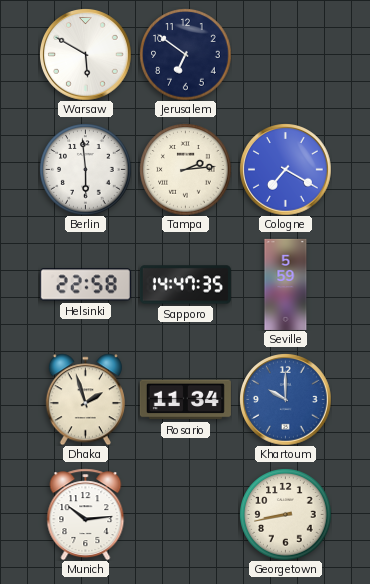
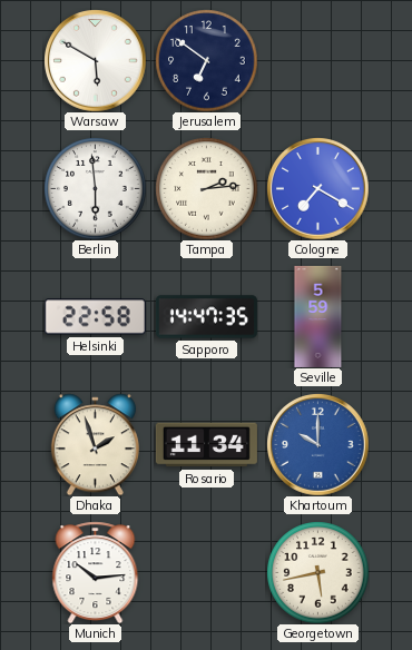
Georgetown: 8:43 -> 5:43 (317, 572)
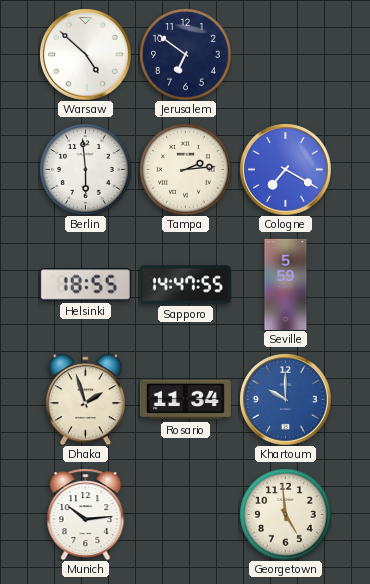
Warsaw: 5:50 -> 4:52 (86, 55)
Helsinki: 22:58 -> 18:55 (85, 285)
Sapporo: 14:47:35 -> 14:47:55 (185, 285)
Georgetown: 5:43 -> 4:59 (285, 514)
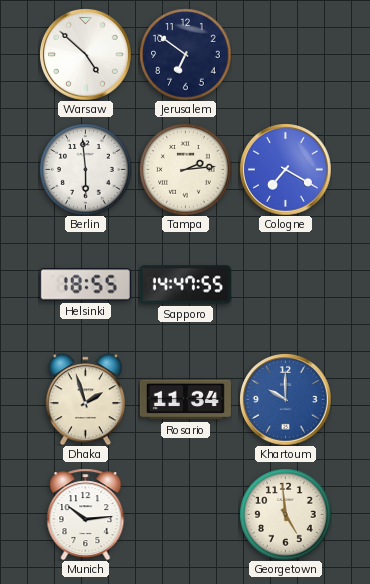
Seville: 5:59 -> none (286, 284)
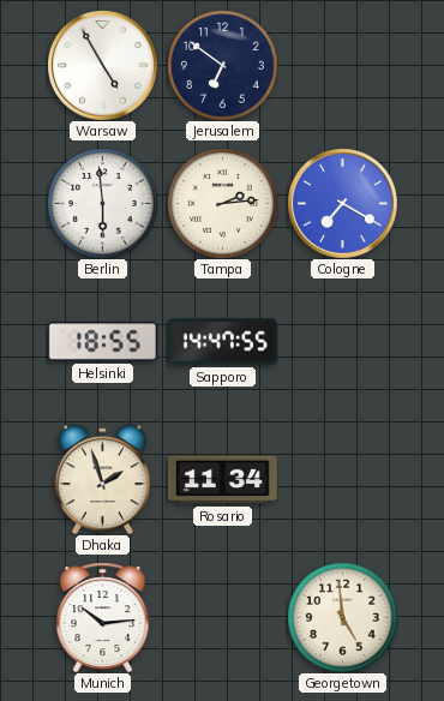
Warsaw: 4:52 -> 4:55 (103, 66)
Khartoum: 10:00 -> none (286, 400)
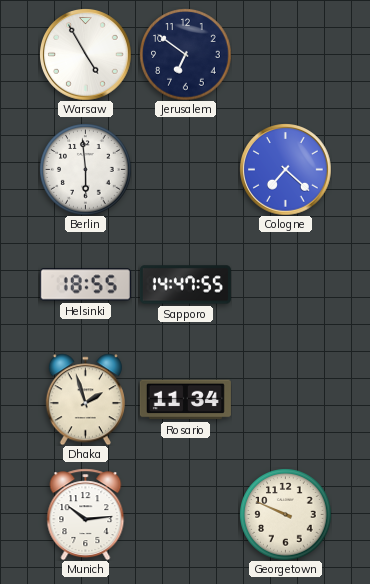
Tampa: 2:14 -> none (222, 203)
Cologne: 7:20 -> 7:22 (286, 170)
Georgetown: 4:59 -> 9:49 (285, 514)
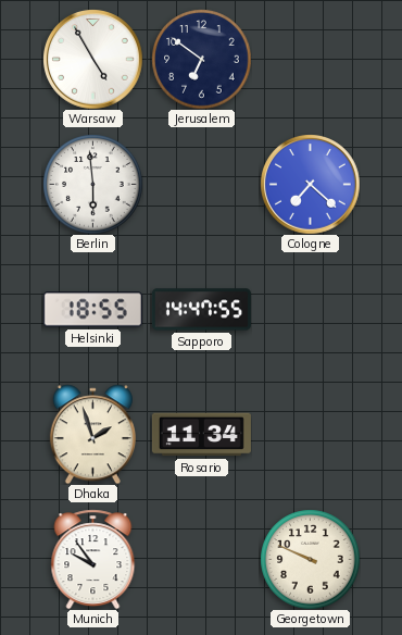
Munich: 10:14 -> 9:54 (93, 559)
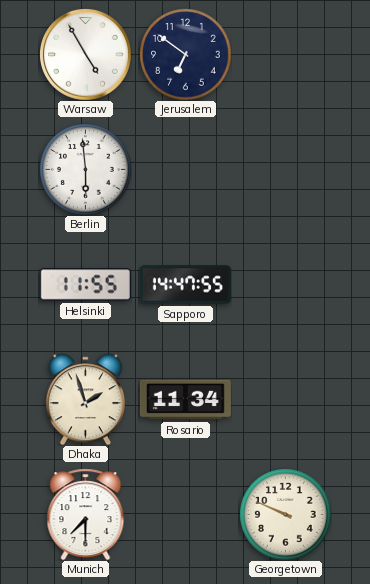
Cologne: 7:22 -> none (311, 185)
Helsinki: 18:55 -> 11:55 (85, 285)
Munich: 9:54 -> 7:30 (86, 514)
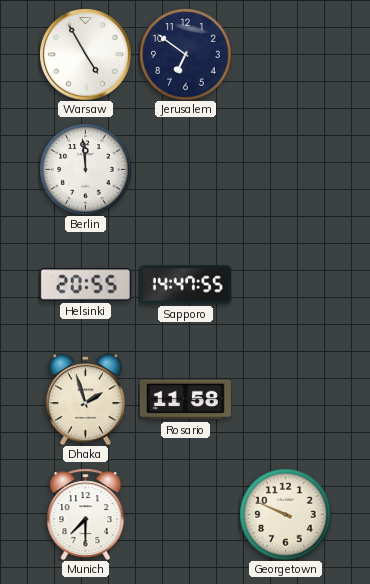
Berlin: 5:59 -> 11:59 (85, 169)
Helsinki: 11:55 -> 20:55 (85, 285)
Rosario: 11:34 -> 11:58 (185, 400)
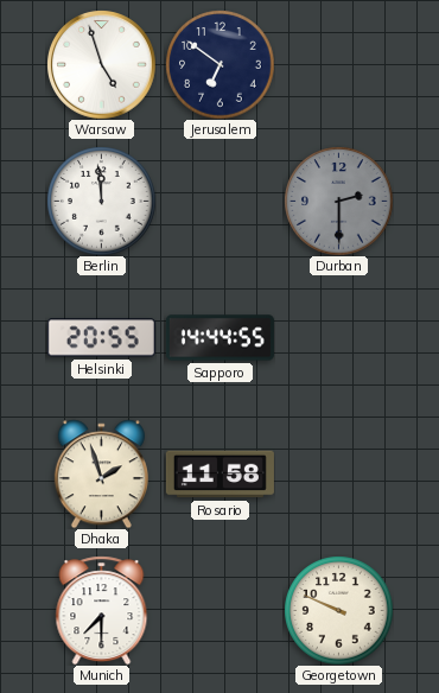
Warsaw: 4:55 -> 4:57 (102, 65)
Durban: none -> 2:30 (338, 201)
Sapporo: 14:47 -> 14:44 (220, 338)
